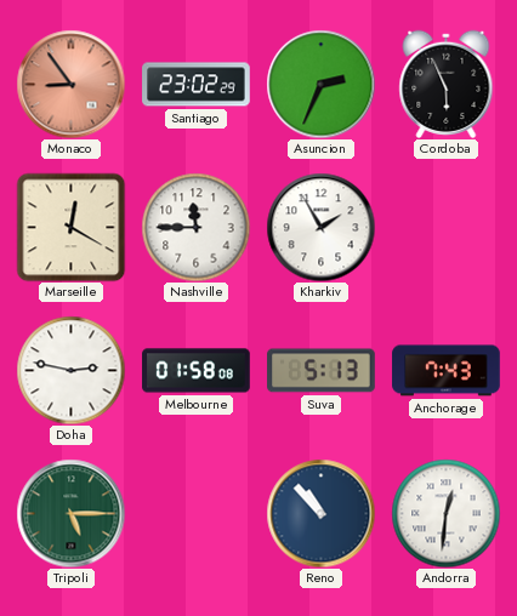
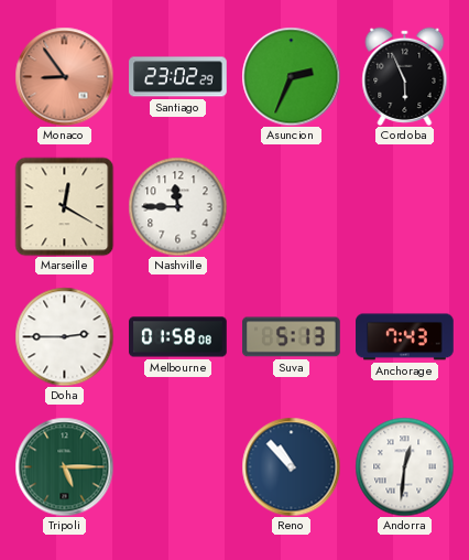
Kharkiv: 1:55 -> none (320, 227)
Doha: 2:47 -> 2:45 (64, 336)
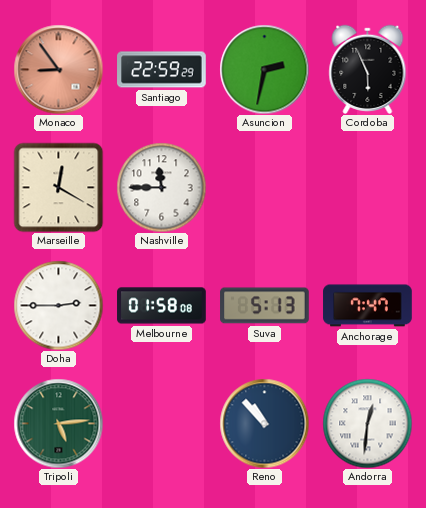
Santiago: 23:02 -> 22:59 (162, 70)
Asuncion: 2:34 -> 2:32 (264, 69)
Anchorage: 7:43 -> 7:47 (368, 306)
Tripoli: 5:15 -> 5:14 (58, 423)
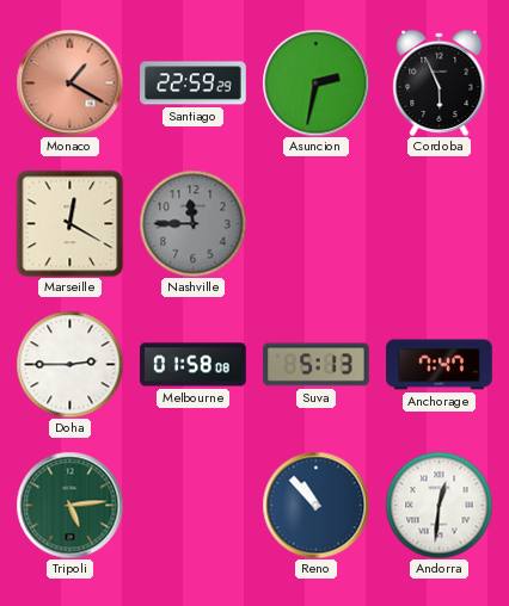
Monaco: 8:54 -> 1:20 (69, 82)
Nashville dial: white -> grey (192, 223)
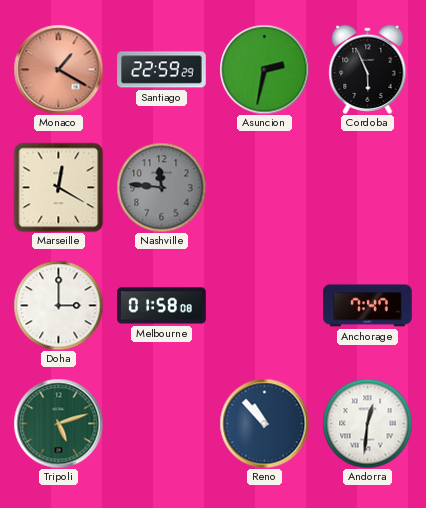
Nashville: 11:45 -> 11:46 (161, 187)
Doha: 2:45 -> 3:00 (58, 305)
Suva: 5:13 -> none (317, 365)
Tripoli: 5:14 -> 5:12 (58, 423)
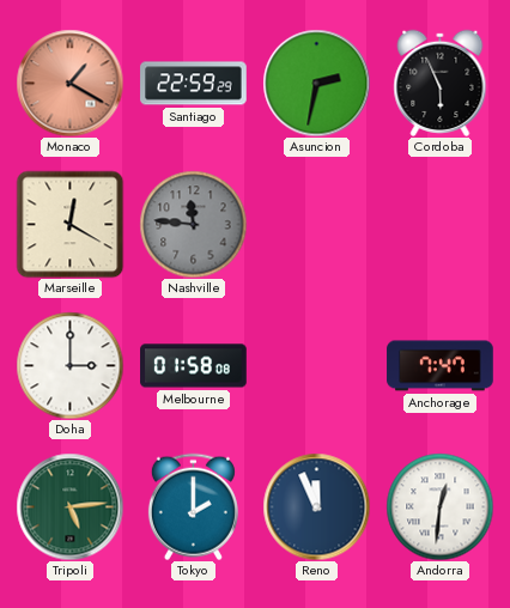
Tripoli: 5:12 -> 5:14 (69, 506)
Tokyo: none -> 2:00 (193, 506)
Reno: 10:53 -> 11:56 (316, 506)
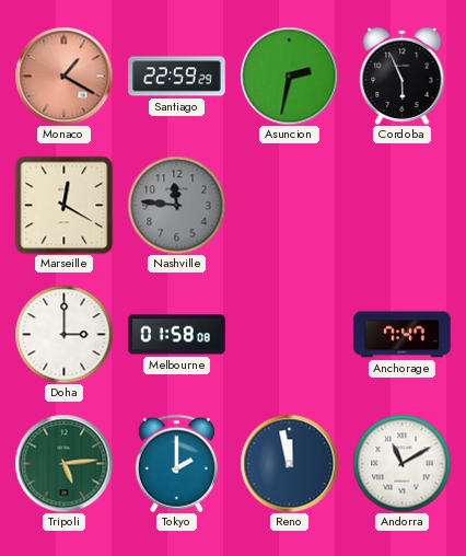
Reno: 11:56 -> 11:58 (289, 463)
Andorra: 12:31 -> 11:10 (401, 463)
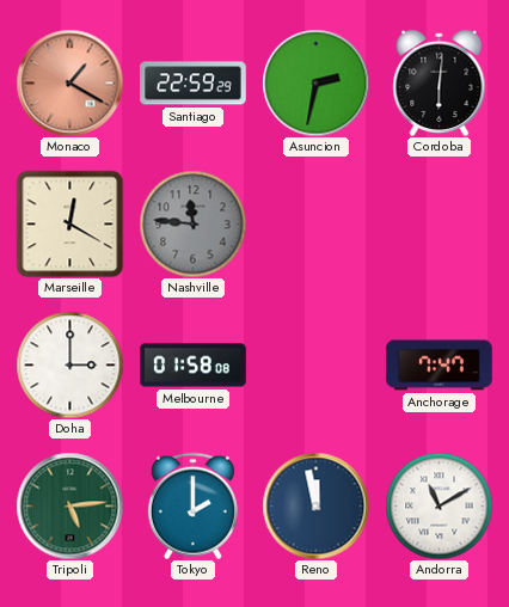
Cordoba: 5:56 -> 6:01 (440, 82)
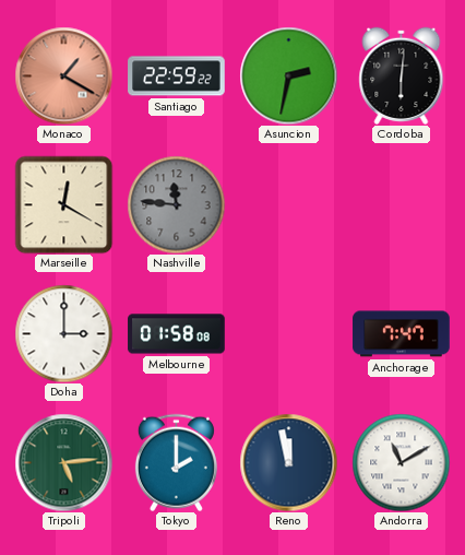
Santiago: 22:59:29 -> 22:59:22 (177, 76)
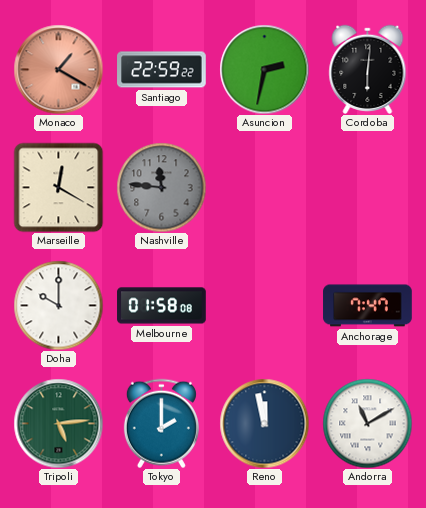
Doha: 3:00 -> 10:00 (58, 305)
